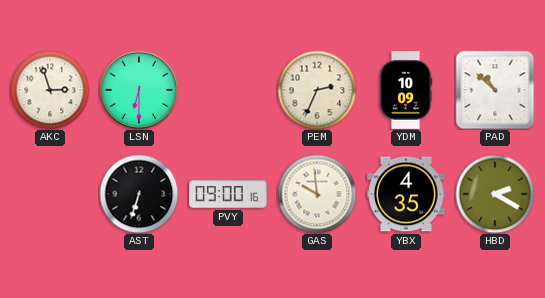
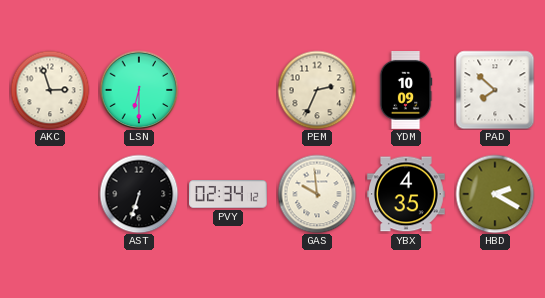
PAD: 10:52 -> 7:52 (495, 90)
PVY: 09:00 -> 02:34 (229, 194)
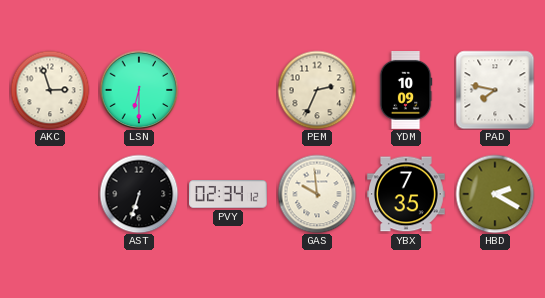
PAD: 7:52 -> 7:47 (495, 90)
YBX: 4:35 -> 7:35 (407, 194)
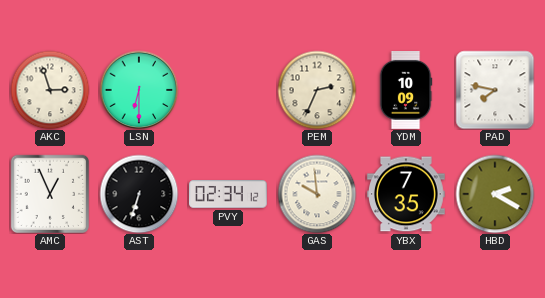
AMC: none -> 12:56 (49, 193)
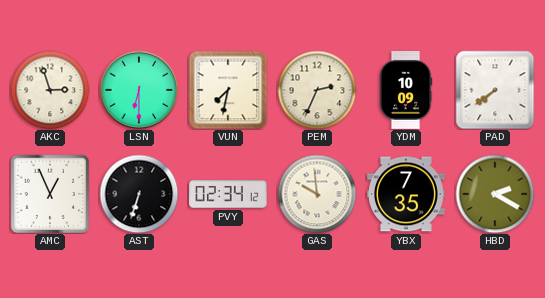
VUN: none -> 7:32 (228, 90)
PAD: 7:47 -> 7:39 (495, 90)
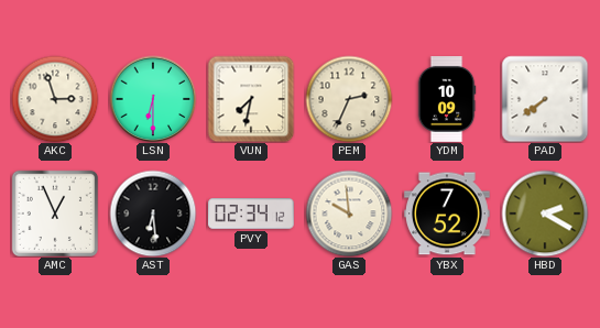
AST: 6:33 -> 6:29 (153, 214)
YBX: 7:35 -> 7:52 (448, 214)
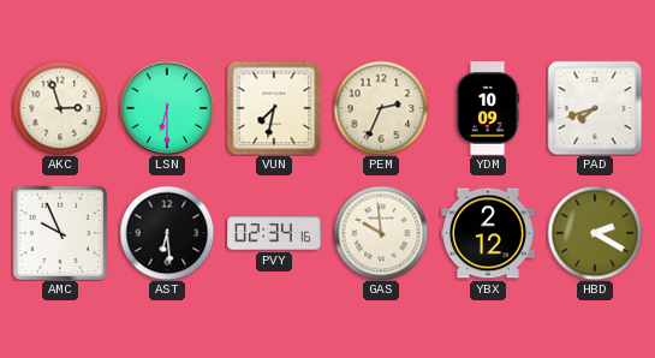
PAD: 7:39 -> 7:42 (595, 108)
AMC: 12:56 -> 9:56 (59, 232)
PVY: 02:34:12 -> 02:34:16 (275, 233)
YBX: 7:52 -> 2:12 (489, 233)
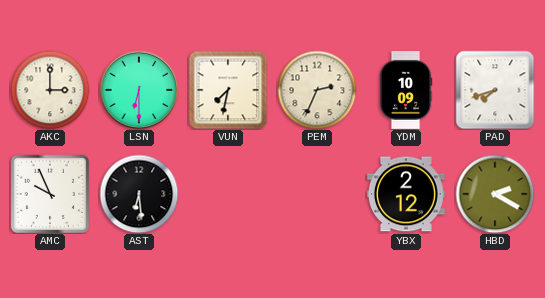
AKC: 2:57 -> 3:00 (50, 90)
PVY: 02:34 -> none (275, 233)
GAS: 9:59 -> none (381, 233)
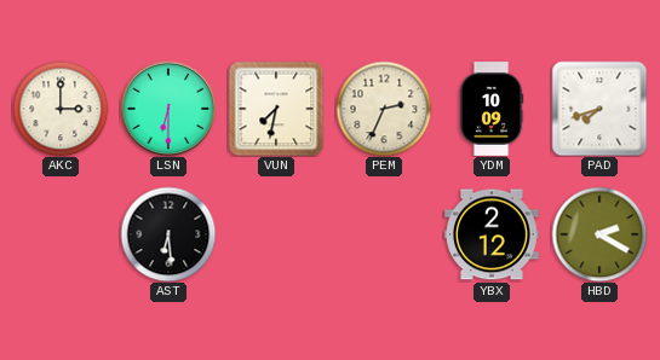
AMC: 9:56 -> none (49, 193)
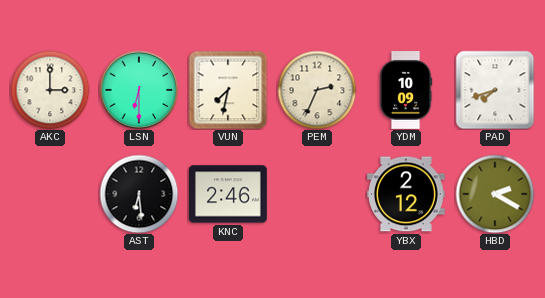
KNC: none -> 2:46 (229, 194)
